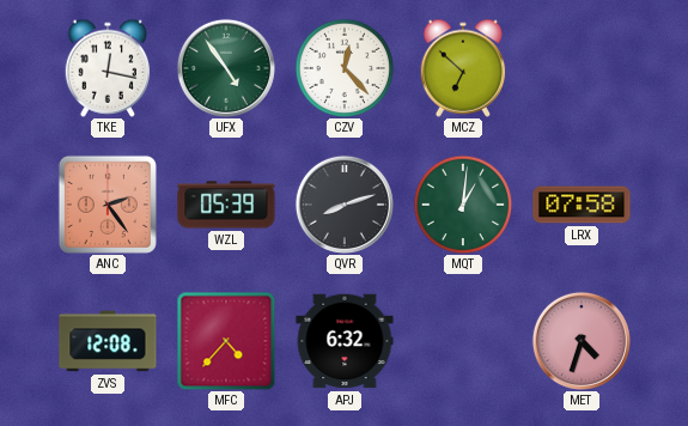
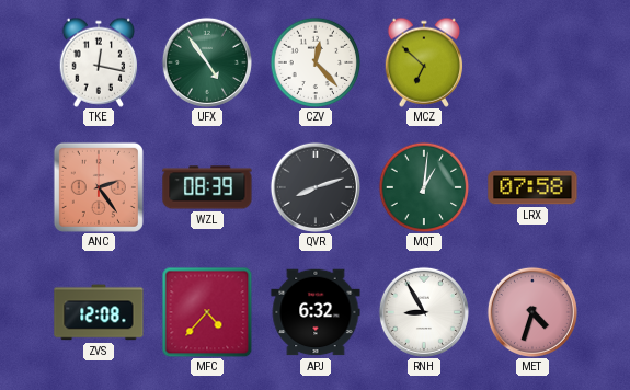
WZL: 05:39 -> 08:39 (207, 187)
RNH: none -> 8:55 (424, 312)
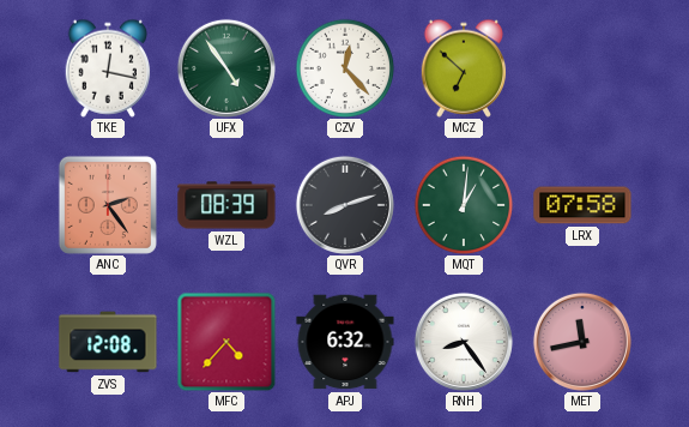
RNH: 8:55 -> 8:24 (464, 342)
MET: 4:33 -> 11:43 (582, 342)
